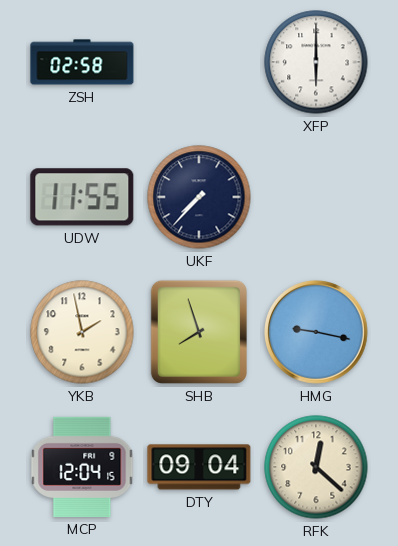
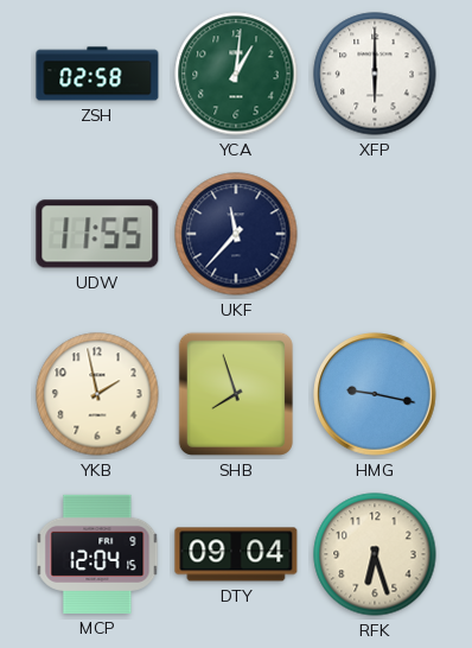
YCA: none -> 1:01 (236, 74)
UKF: 7:37 -> 11:37 (236, 234)
RFK: 12:22 -> 6:27 (375, 554)
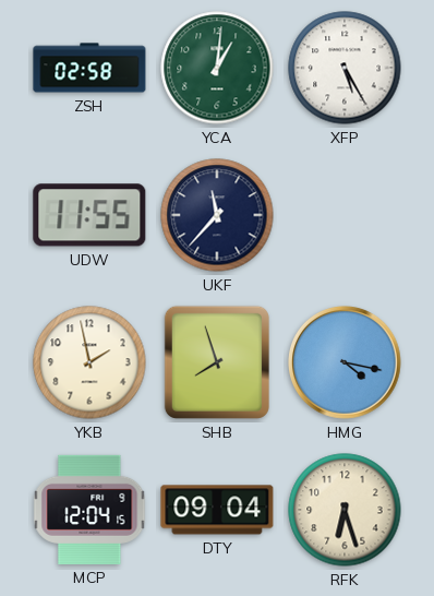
XFP: 6:00 -> 5:25 (345, 68)
HMG: 9:17 -> 4:17 (345, 362)
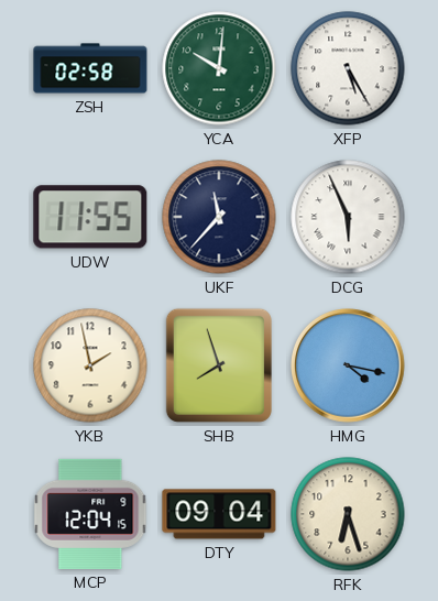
YCA: 1:01 -> 10:01 (219, 68)
DCG: none -> 5:56 (348, 217)
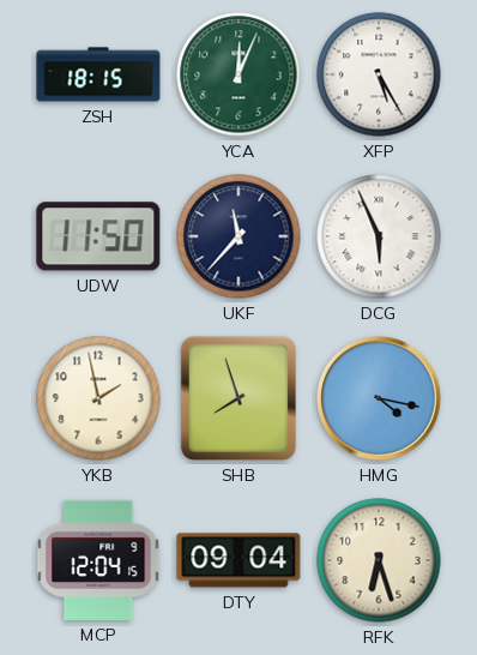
ZSH: 02:58 -> 18:15 (98, 74)
YCA: 10:01 -> 12:04 (238, 74)
UDW: 11:55 -> 11:50 (98, 236)
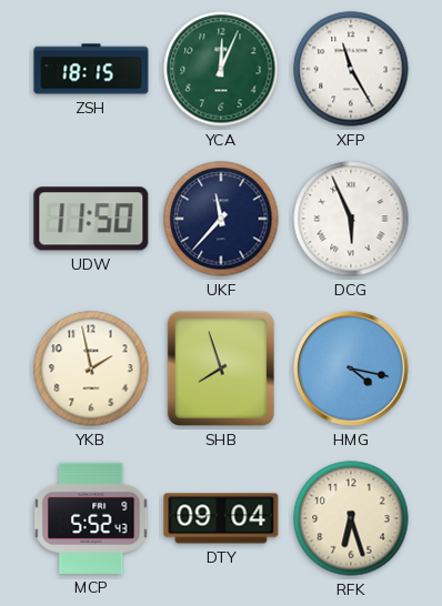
XFP: 5:25 -> 11:25 (351, 69)
MCP: 12:04 -> 5:52 (91, 518)
